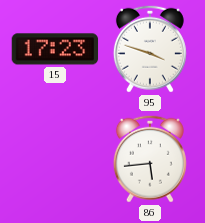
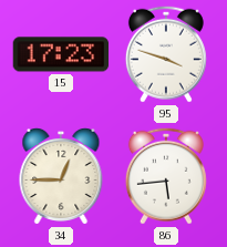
34: none -> 12:45 (61, 176)
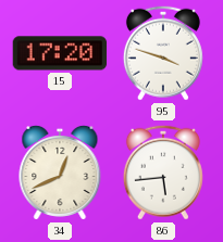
15: 17:23 -> 17:20 (60, 53)
34: 12:45 -> 12:41 (60, 173)
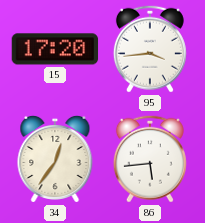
95: 3:48 -> 3:44 (150, 49)
34: 12:41 -> 12:36 (55, 159)
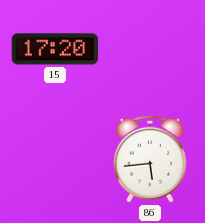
95: 3:44 -> none (150, 49)
34: 12:36 -> none (55, 159)
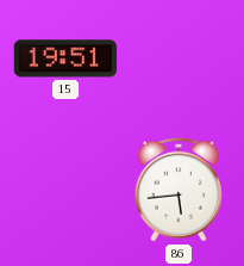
15: 17:20 -> 19:51 (65, 58)
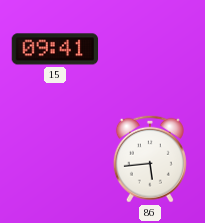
15: 19:51 -> 09:41 (55, 49)
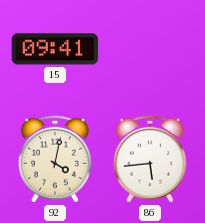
92: none -> 4:02 (55, 159)
